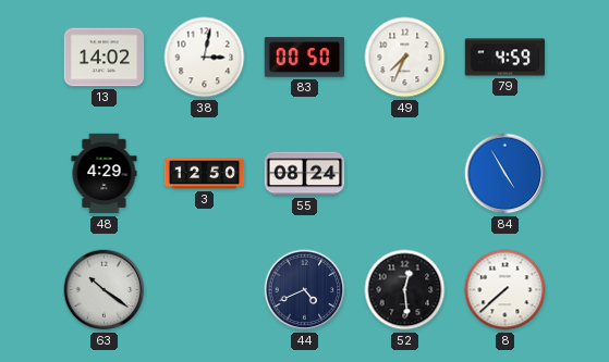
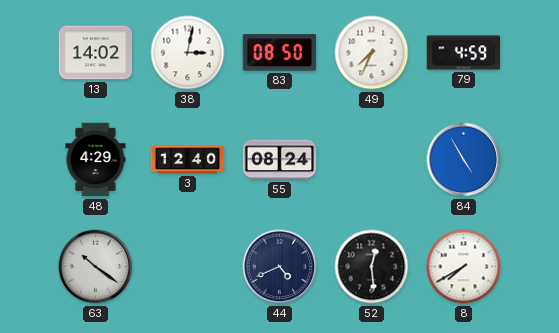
83: 00:50 -> 08:50 (280, 53)
3: 12:50 -> 12:40 (188, 160)
8: 7:38 -> 7:40 (464, 267)
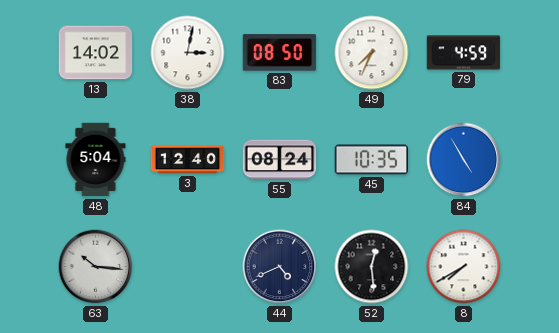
48: 4:29 -> 5:04 (96, 160)
45: none -> 10:35 (372, 160)
63: 10:21 -> 10:16 (96, 267)
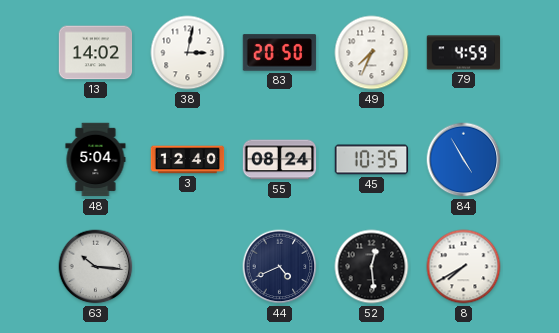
83: 08:50 -> 20:50 (280, 53)
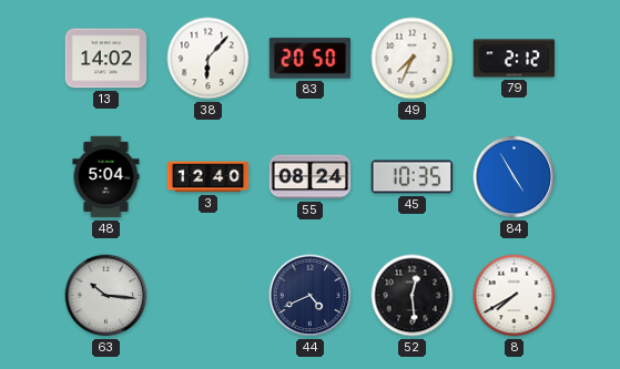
38: 3:02 -> 6:07 (209, 59)
79: 4:59 -> 2:12 (515, 59)
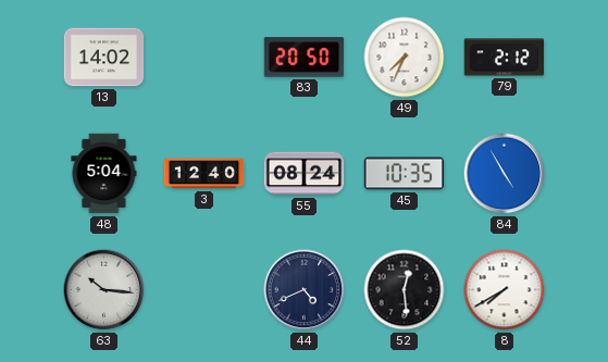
38: 6:07 -> none (209, 59)
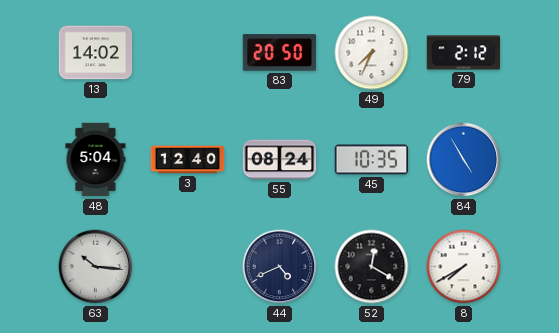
52: 12:29 -> 12:20 (372, 267)
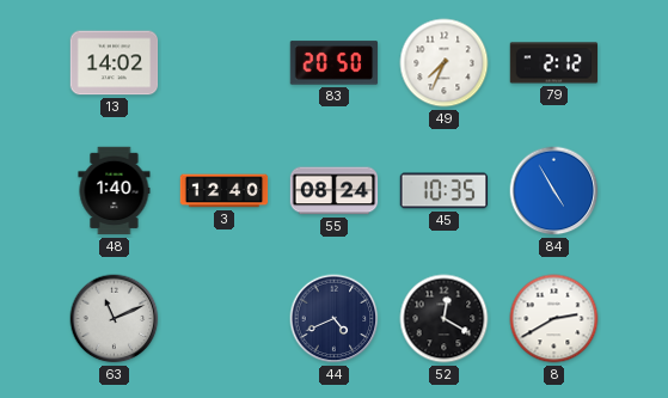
48: 5:04 -> 1:40 (115, 191)
63: 10:16 -> 11:11 (115, 319)
8: 7:40 -> 2:40 (554, 319)
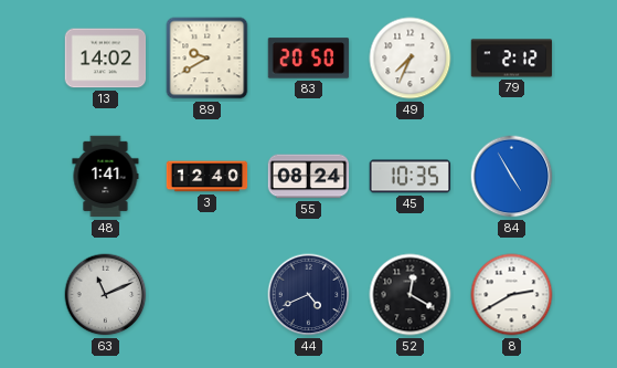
89: none -> 9:40 (208, 59)
48: 1:40 -> 1:41 (106, 177)
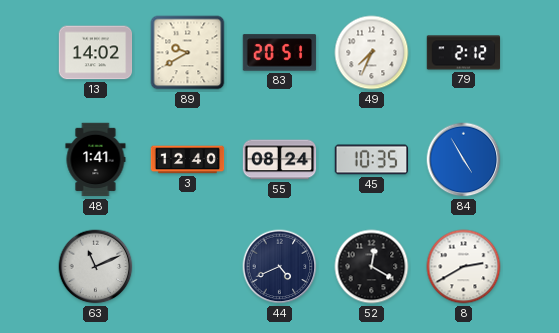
83: 20:50 -> 20:51 (280, 53)
